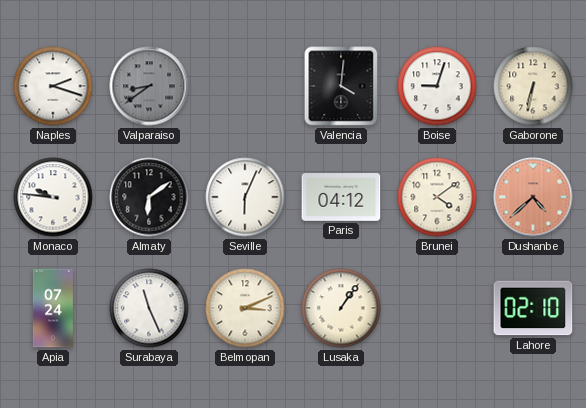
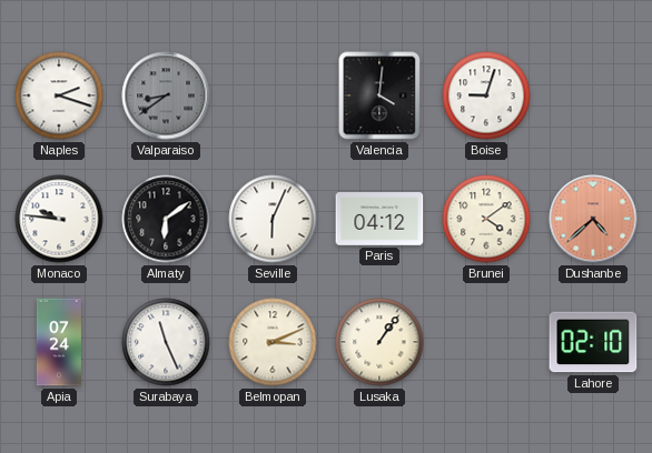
Gaborone: 6:32 -> none (533, 86)
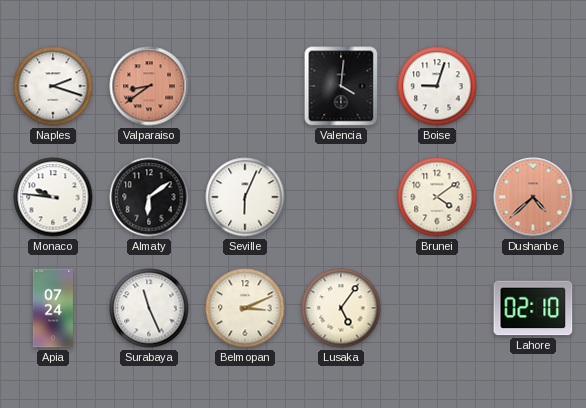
Valparaiso dial: grey -> salmon (149, 86)
Paris: 04:12 -> none (379, 219)
Lusaka: 1:06 -> 5:06 (341, 308)
